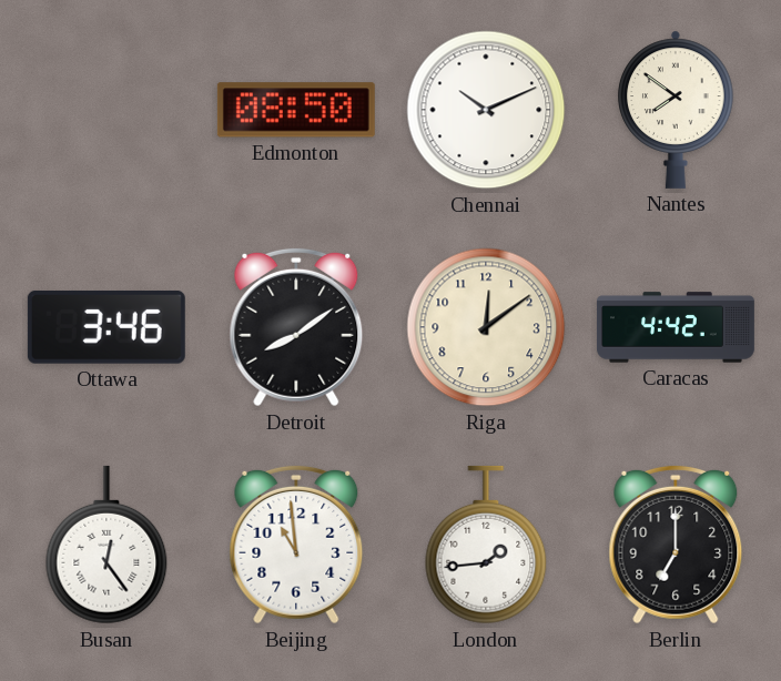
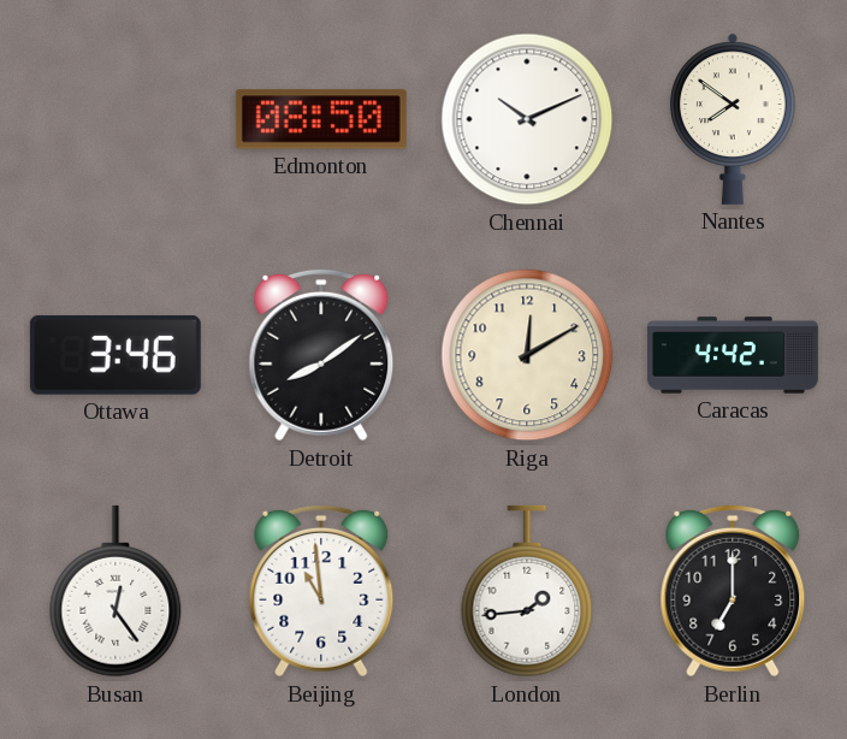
Riga: 12:09 -> 12:10 (527, 355)
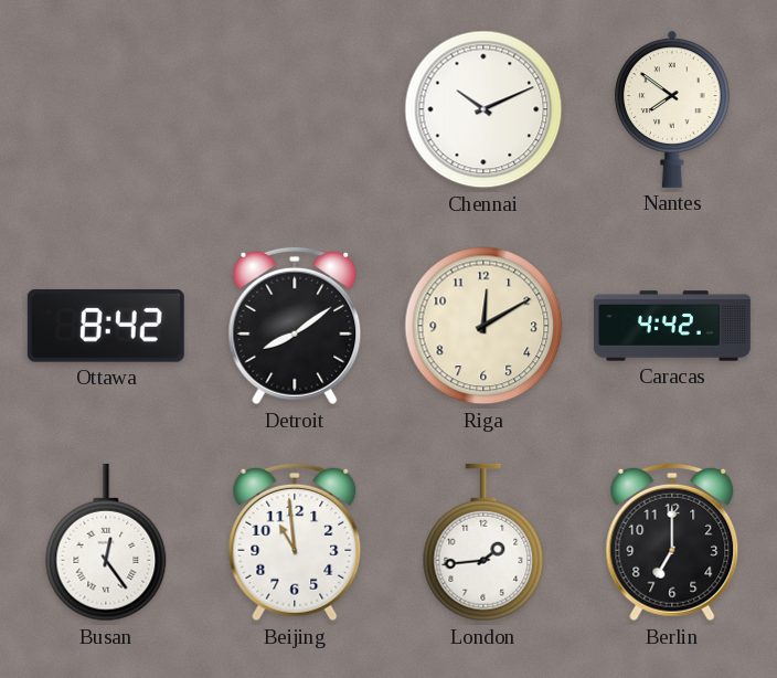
Edmonton: 08:50 -> none (321, 119)
Ottawa: 3:46 -> 8:42 (106, 326)
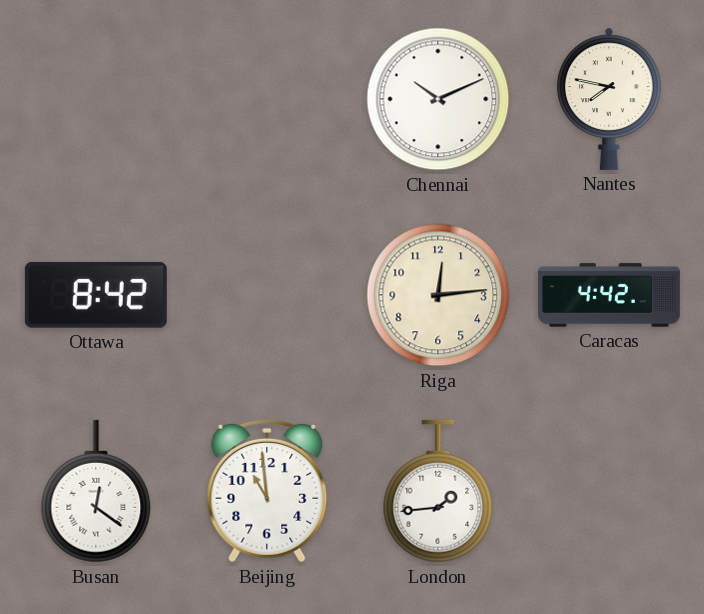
Nantes: 7:51 -> 7:47 (609, 99)
Detroit: 8:09 -> none (295, 326)
Riga: 12:10 -> 12:14 (438, 295)
Busan: 12:24 -> 12:21 (96, 491)
Berlin: 7:00 -> none (672, 542)
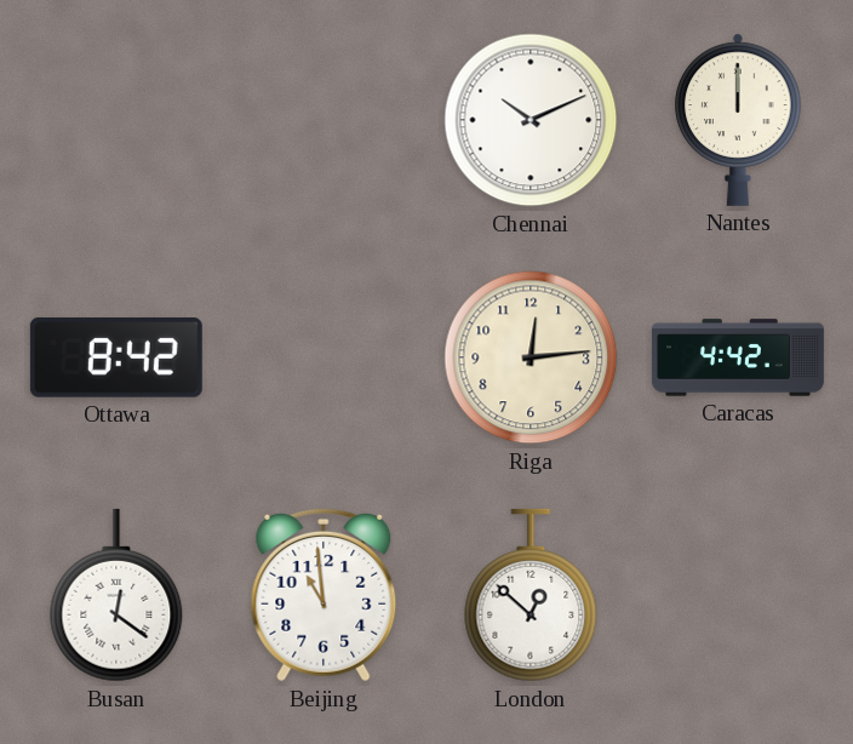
Nantes: 7:47 -> 12:00 (738, 120)
London: 1:44 -> 12:52 (531, 595)
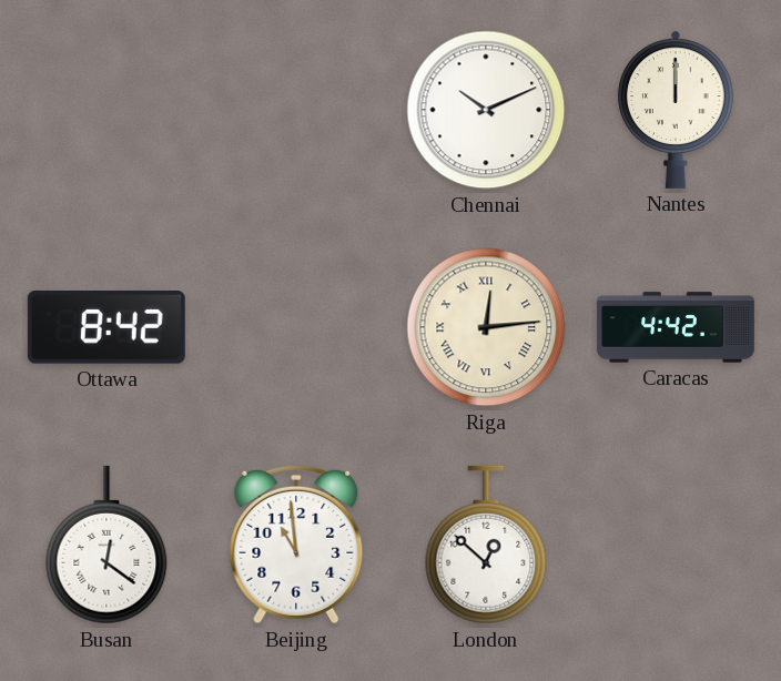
Riga numerals: Arabic -> Roman (486, 327)
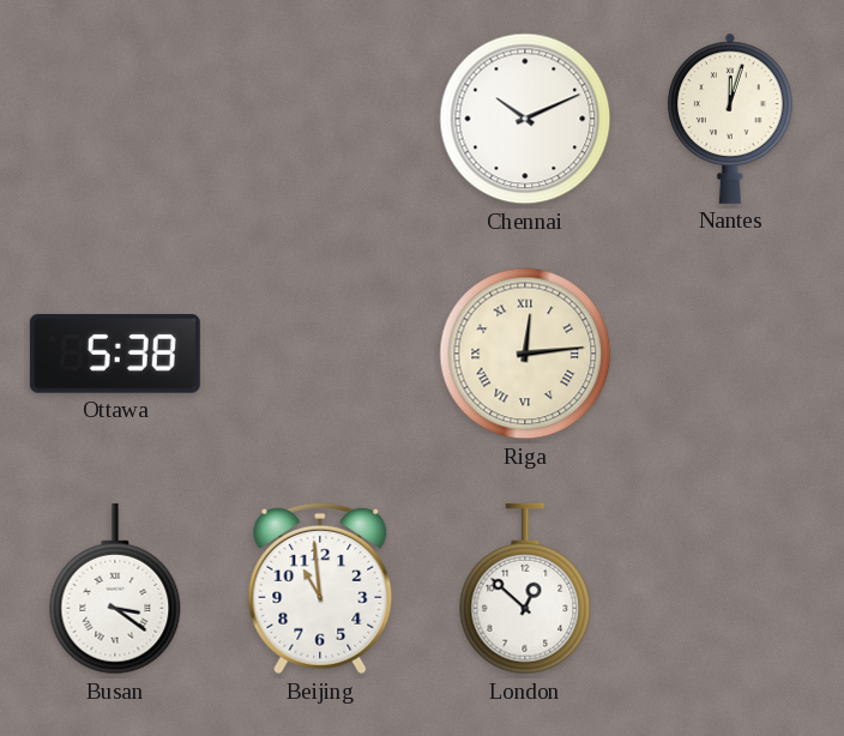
Nantes: 12:00 -> 12:03 (730, 119)
Ottawa: 8:42 -> 5:38 (115, 354)
Caracas: 4:42 -> none (676, 327)
Busan: 12:21 -> 3:21 (115, 589)
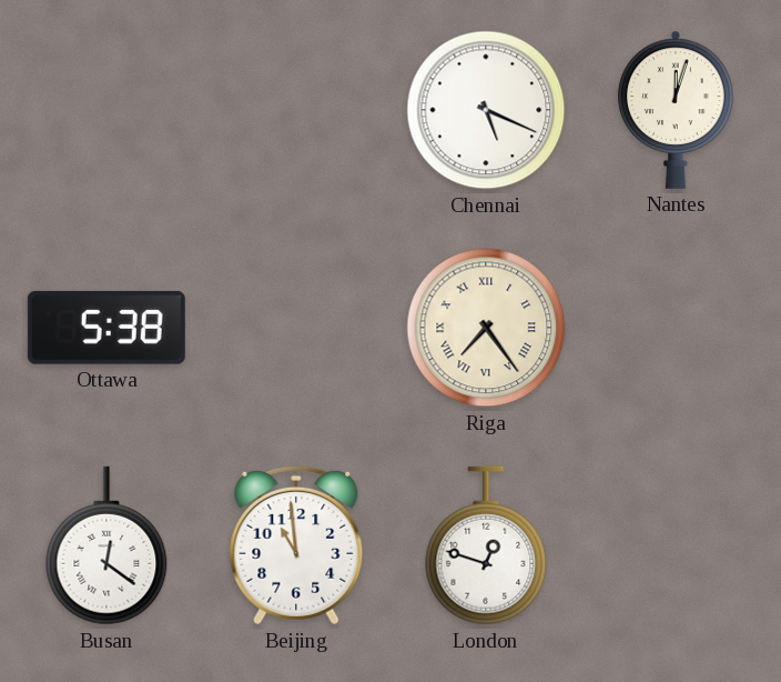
Chennai: 10:11 -> 5:19 (486, 110)
Riga: 12:14 -> 7:24 (486, 328)
Busan: 3:21 -> 12:21 (106, 545)
London: 12:52 -> 12:48 (486, 545)
